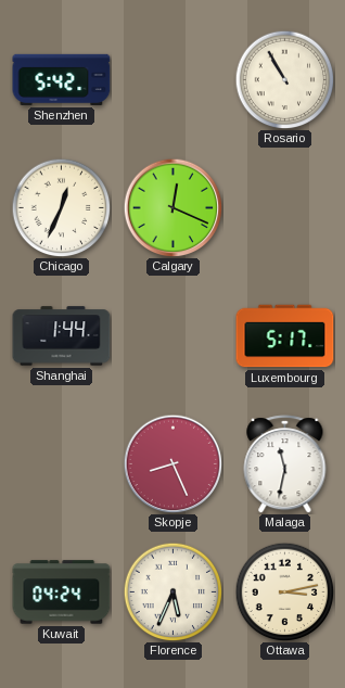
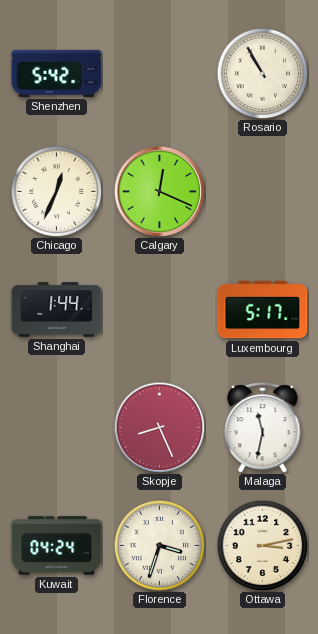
Florence: 5:34 -> 3:33 (159, 545)
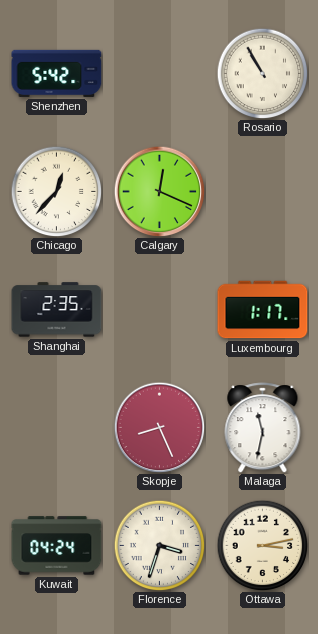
Chicago: 12:34 -> 12:37 (56, 191)
Shanghai: 1:44 -> 2:35 (57, 310)
Luxembourg: 5:17 -> 1:17 (263, 310)
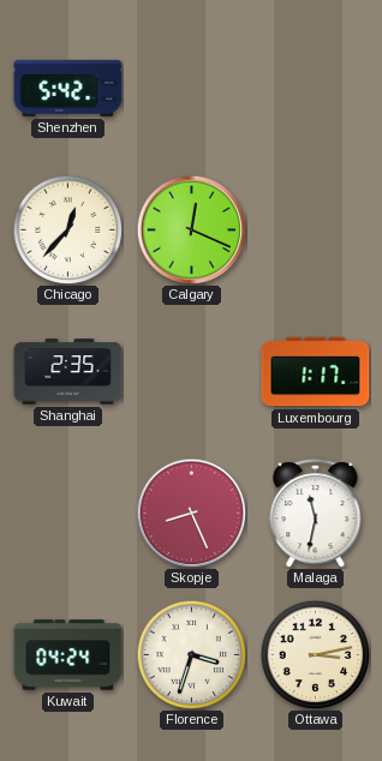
Rosario: 10:55 -> none (262, 73)
